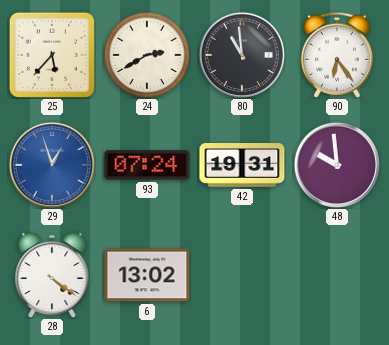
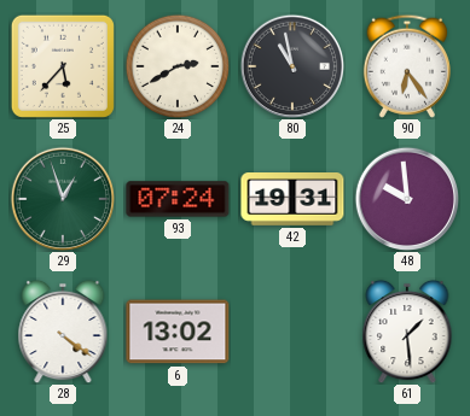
80: 10:59 -> 10:58 (291, 65)
29 dial: blue -> green (62, 198)
61: none -> 1:29 (407, 332)
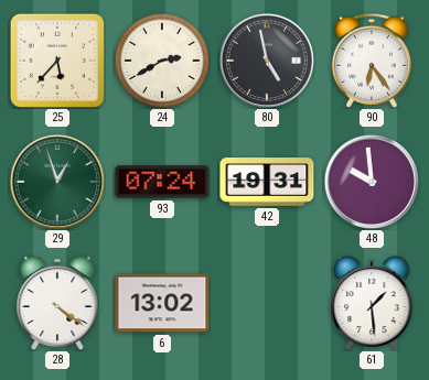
80: 10:58 -> 4:58 (266, 59)
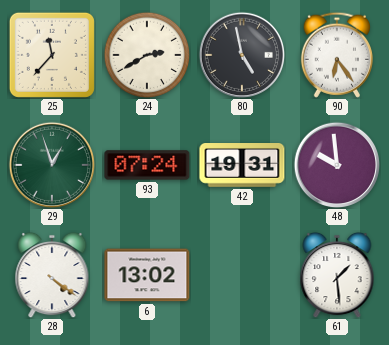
25: 5:37 -> 11:37 (52, 55)
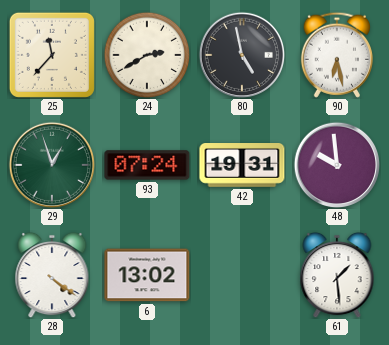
90: 6:24 -> 6:28 (337, 55)
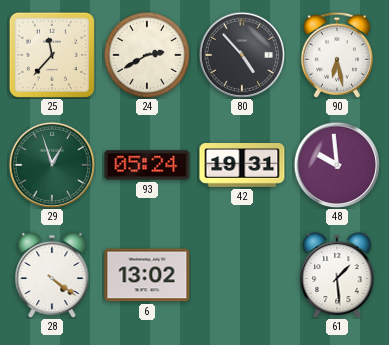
80: 4:58 -> 4:53 (241, 54)
93: 07:24 -> 05:24 (147, 165)
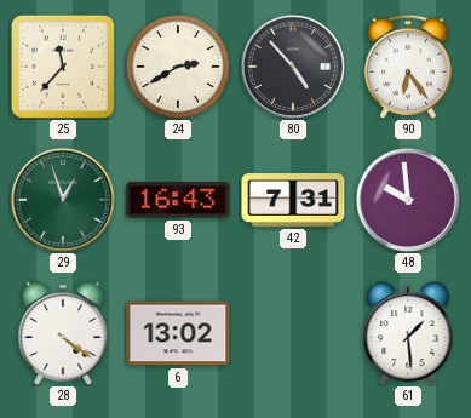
90: 6:28 -> 6:24 (408, 67)
93: 05:24 -> 16:43 (178, 200)
42: 19:31 -> 7:31 (293, 201)
